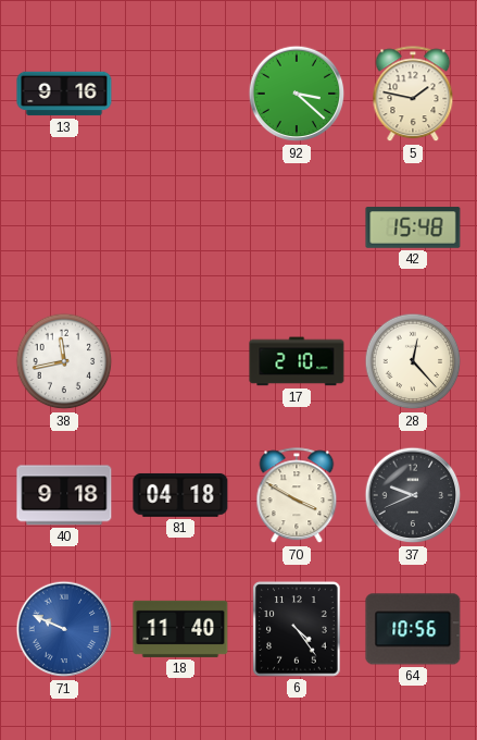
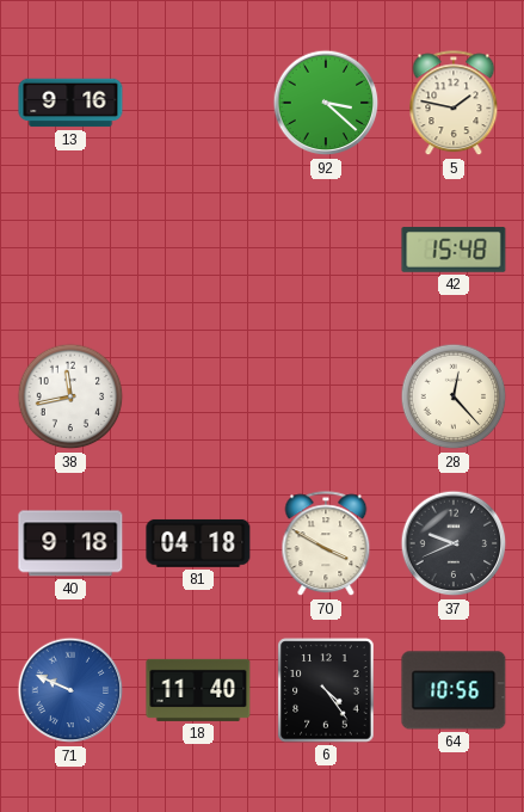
17: 2:10 -> none (297, 361)
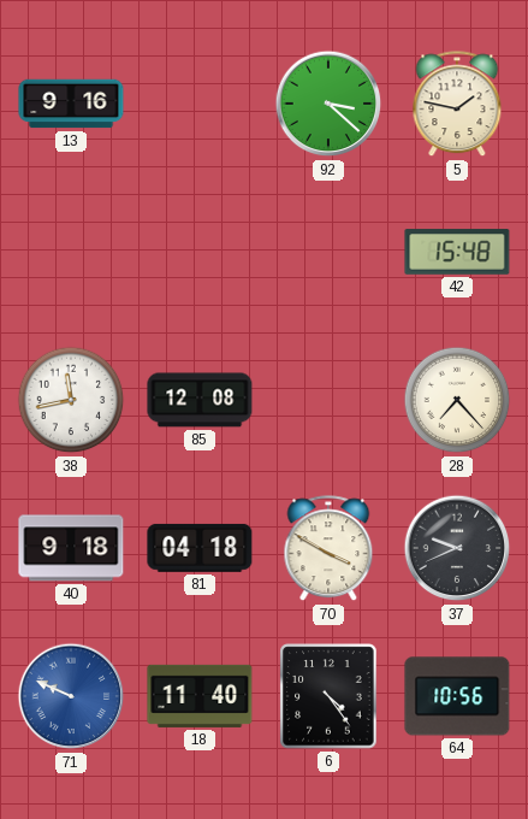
85: none -> 12:08 (200, 400)
28: 12:23 -> 7:23 (457, 400)
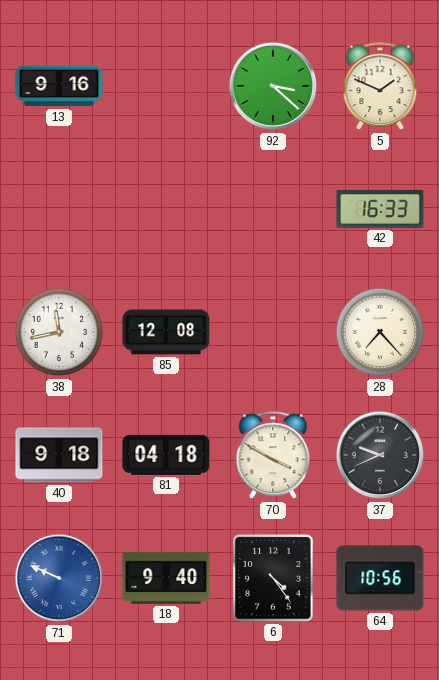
5: 1:47 -> 1:49 (380, 87)
42: 15:48 -> 16:33 (380, 209)
18: 11:40 -> 9:40 (166, 578)
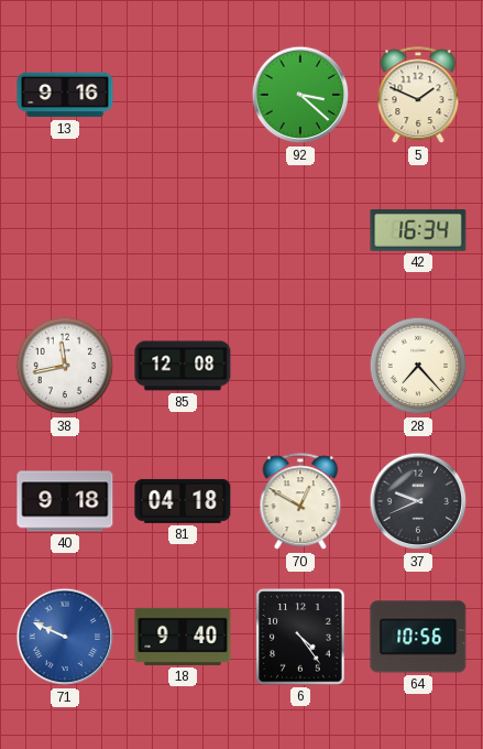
42: 16:33 -> 16:34 (418, 230)
70: 3:50 -> 12:50 (300, 502)
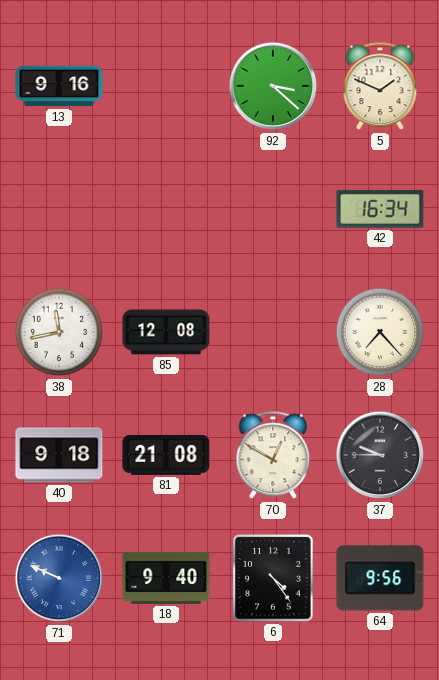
81: 04:18 -> 21:08 (166, 455)
37: 9:41 -> 9:45 (380, 455)
64: 10:56 -> 9:56 (380, 578)
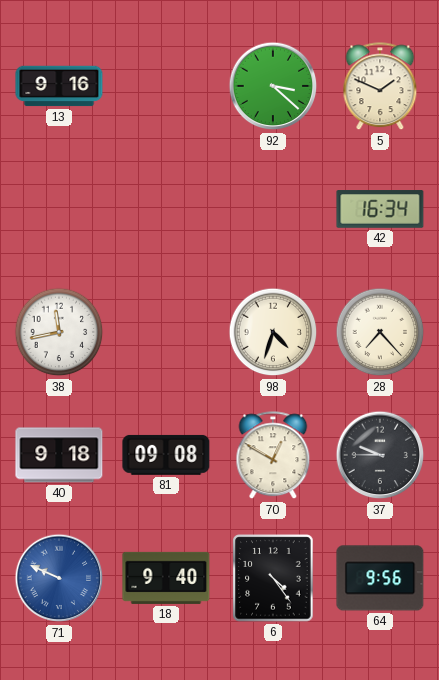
85: 12:08 -> none (166, 332)
98: none -> 4:33 (273, 332)
81: 21:08 -> 09:08 (166, 455)
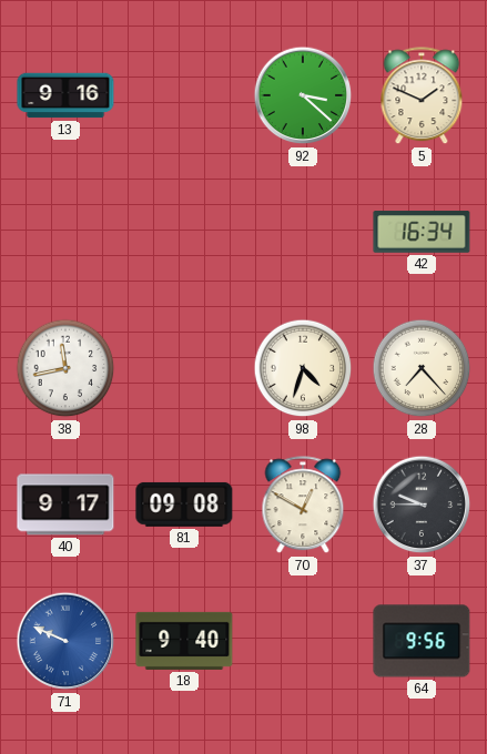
40: 9:18 -> 9:17 (65, 505)
6: 4:24 -> none (273, 578)
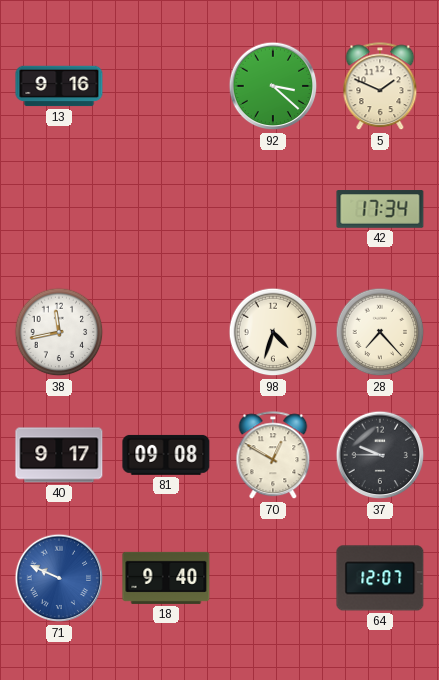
42: 16:34 -> 17:34 (380, 209)
64: 9:56 -> 12:07 (380, 578)
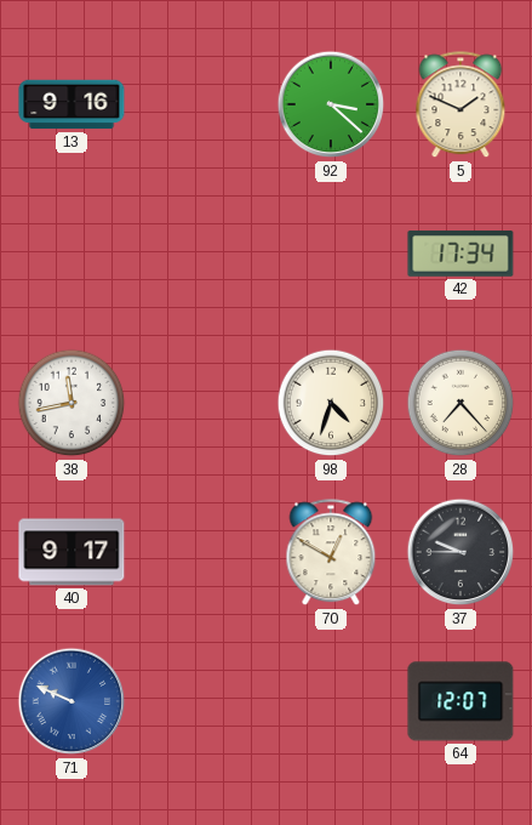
81: 09:08 -> none (166, 455)
18: 9:40 -> none (166, 578)
